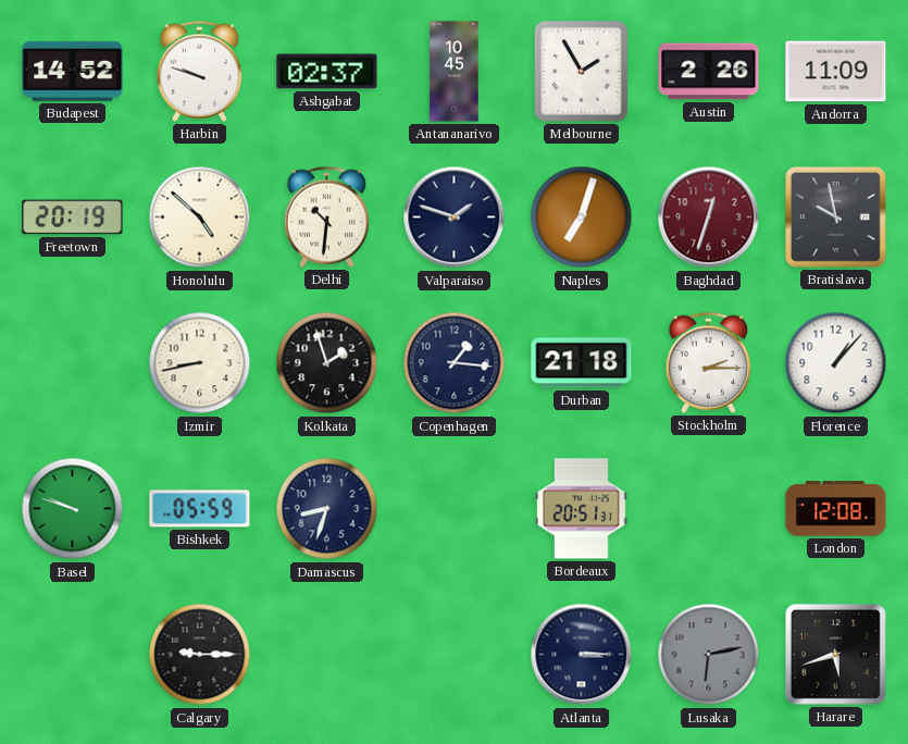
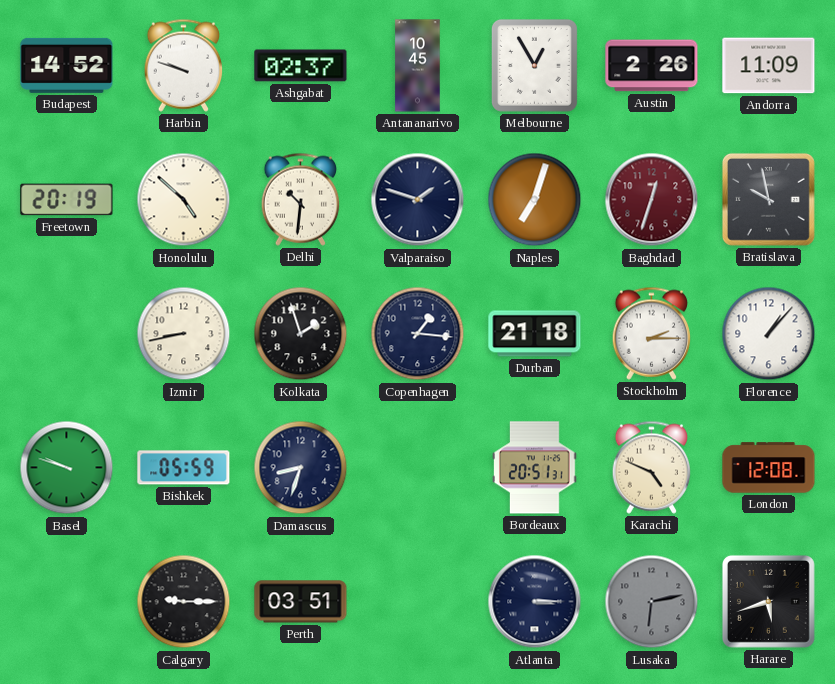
Melbourne: 1:55 -> 12:55 (534, 65)
Karachi: none -> 4:49 (651, 467)
Perth: none -> 03:51 (301, 602)
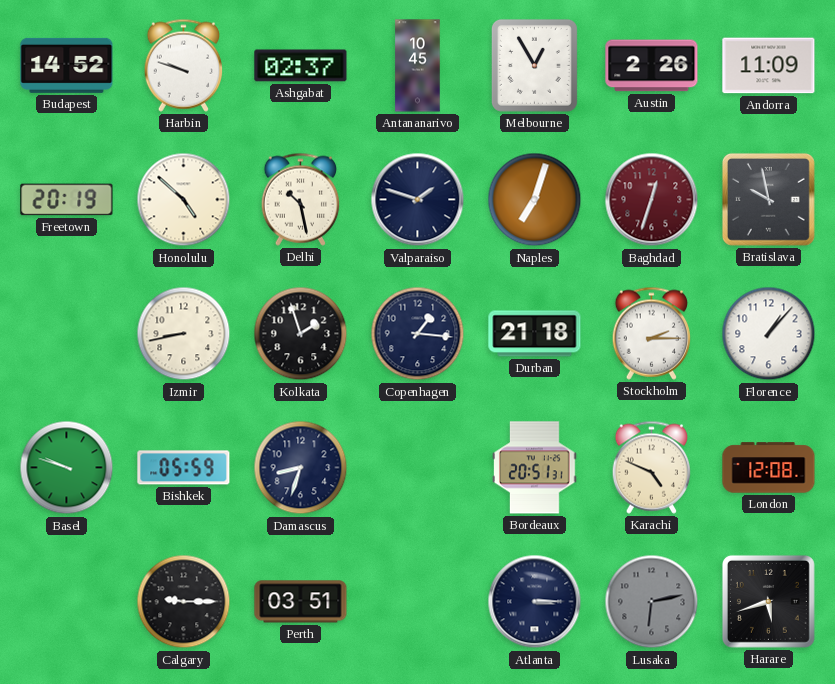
Delhi: 10:31 -> 10:28 (300, 199)
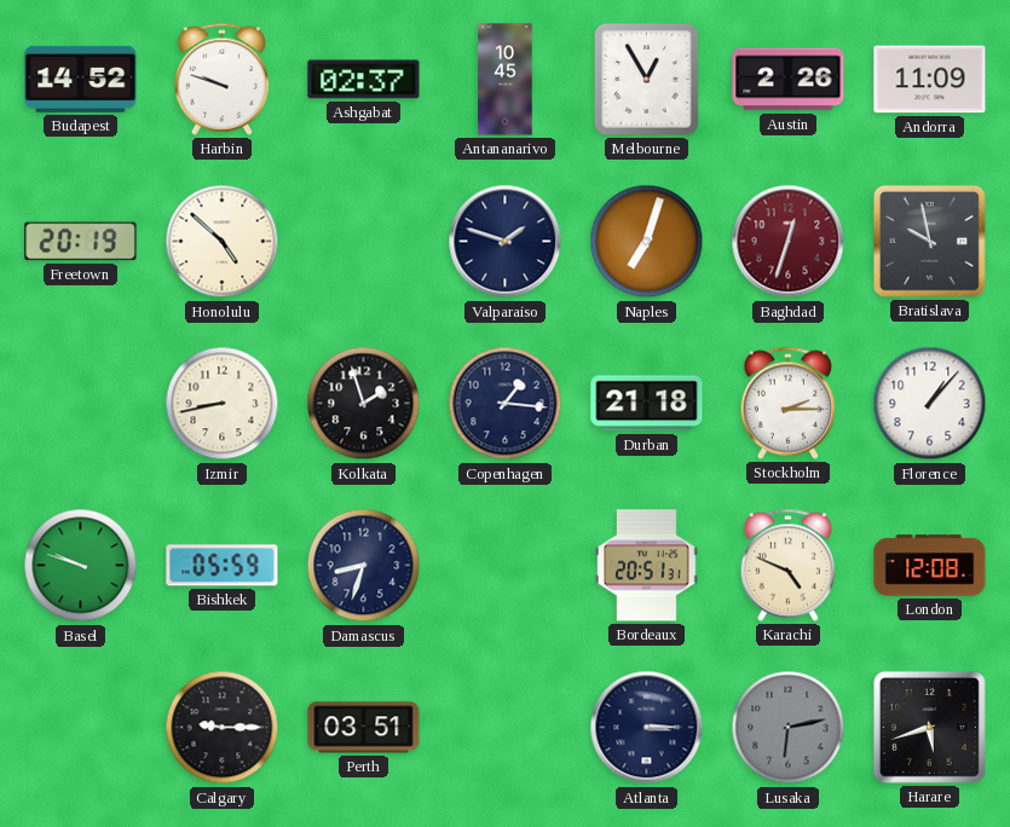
Delhi: 10:28 -> none (300, 199)
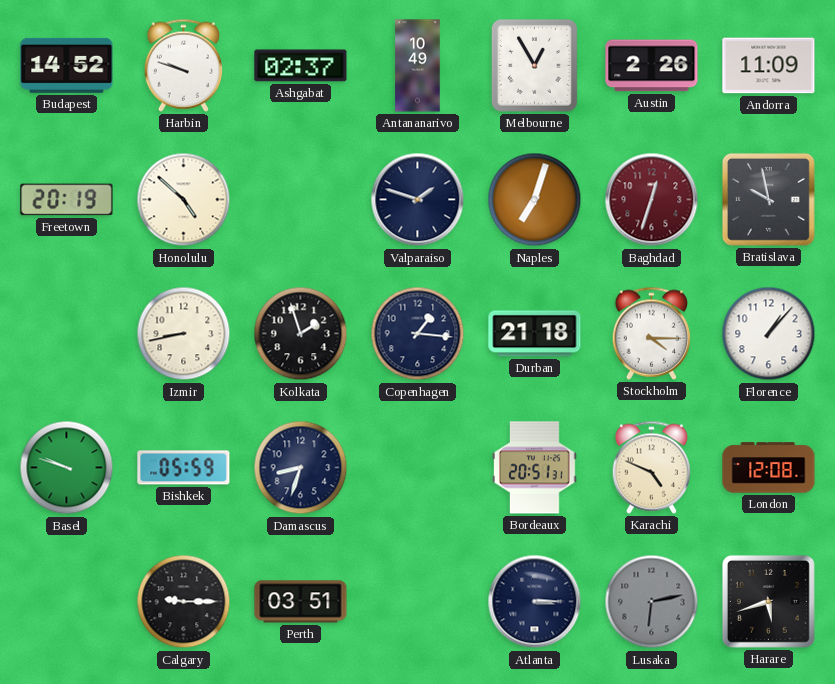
Antananarivo: 10:45 -> 10:49 (418, 66)
Stockholm: 2:15 -> 4:15 (651, 333)
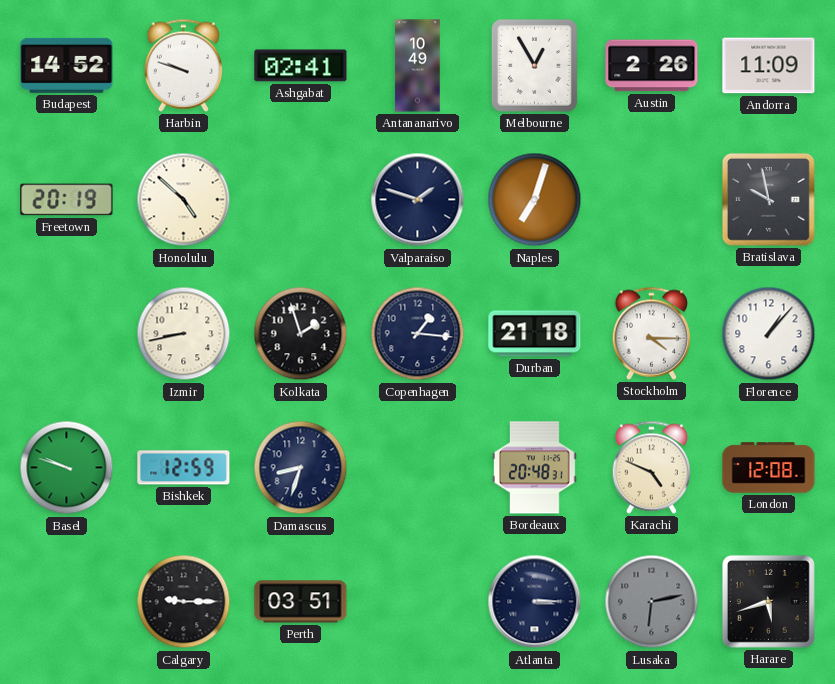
Ashgabat: 02:37 -> 02:41 (301, 66)
Baghdad: 12:33 -> none (652, 200)
Bishkek: 05:59 -> 12:59 (184, 468)
Bordeaux: 20:51 -> 20:48 (535, 468)
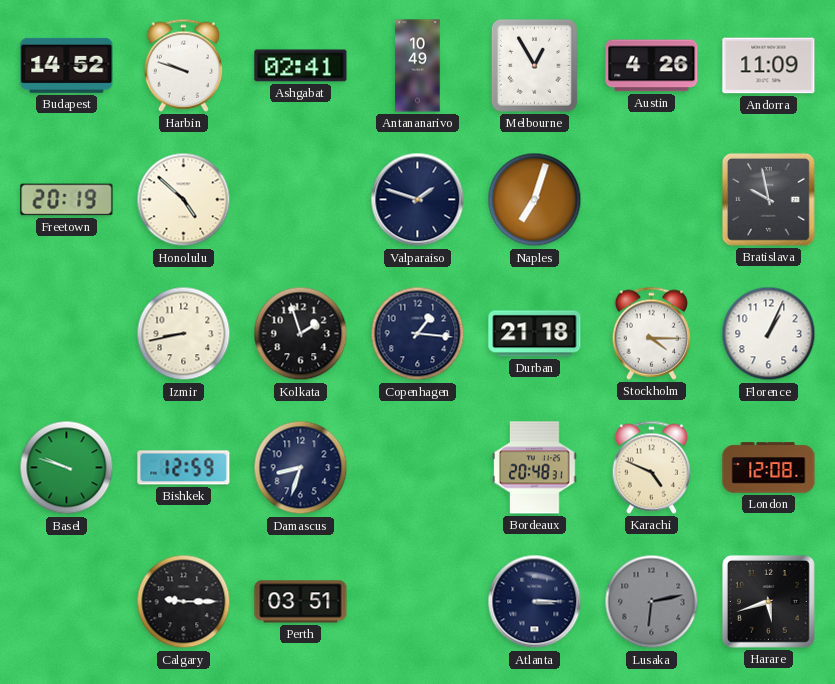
Austin: 2:26 -> 4:26 (652, 66)
Florence: 1:07 -> 1:04 (769, 334)
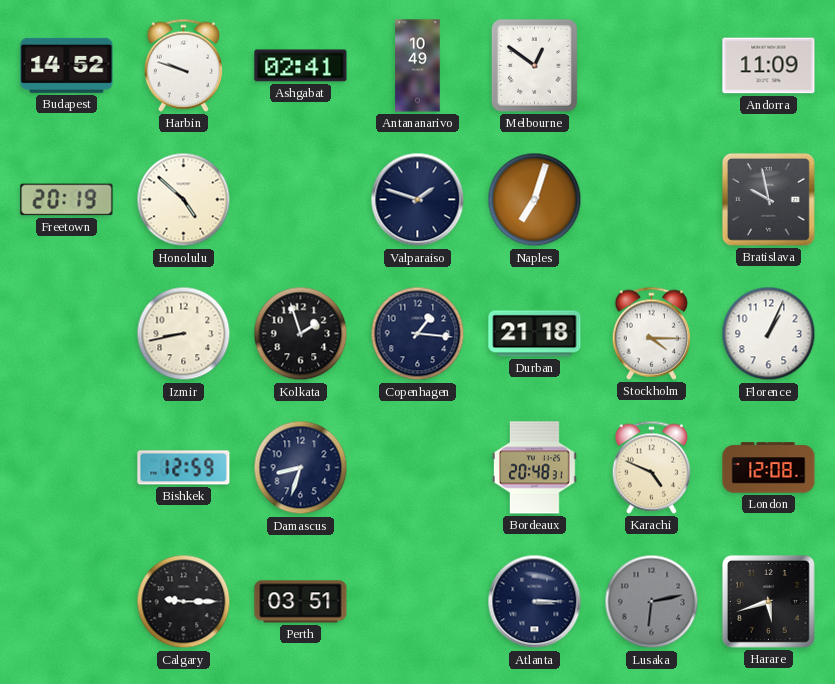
Melbourne: 12:55 -> 12:51 (534, 65)
Austin: 4:26 -> none (652, 66)
Basel: 9:48 -> none (67, 468)
